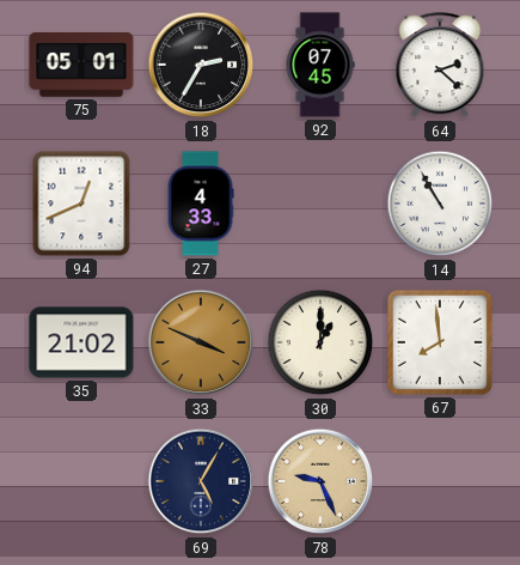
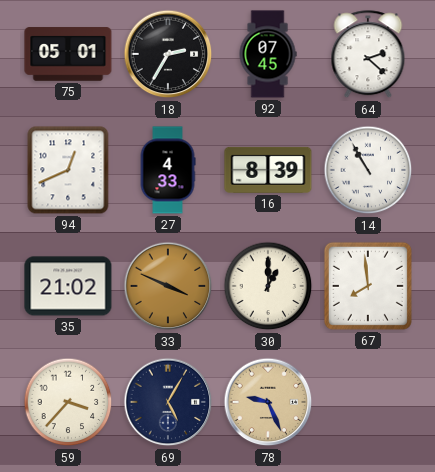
16: none -> 8:39 (268, 170)
59: none -> 3:37 (68, 402)
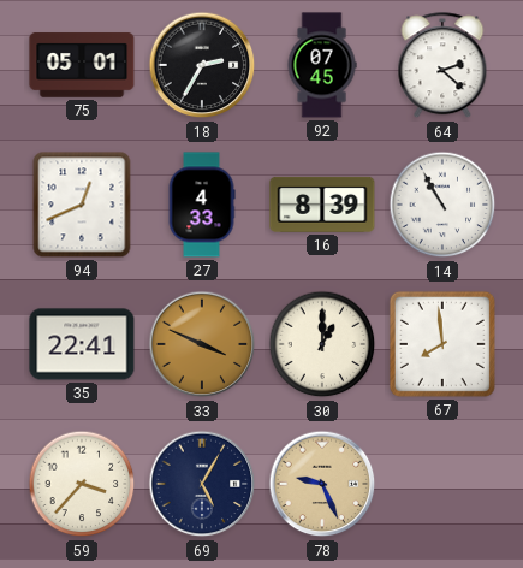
35: 21:02 -> 22:41 (82, 344)
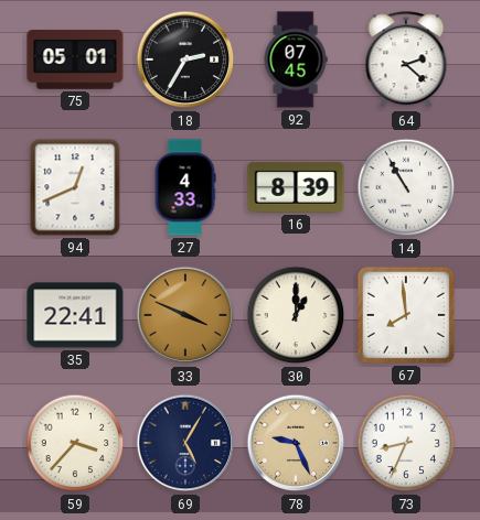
73: none -> 8:34 (406, 443)
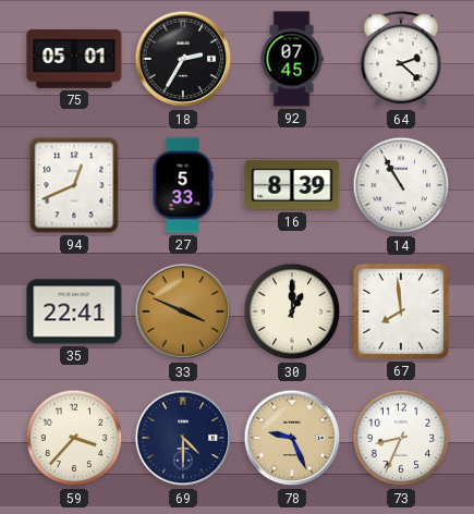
27: 4:33 -> 5:33 (183, 185)
69: 5:05 -> 4:30 (183, 438)
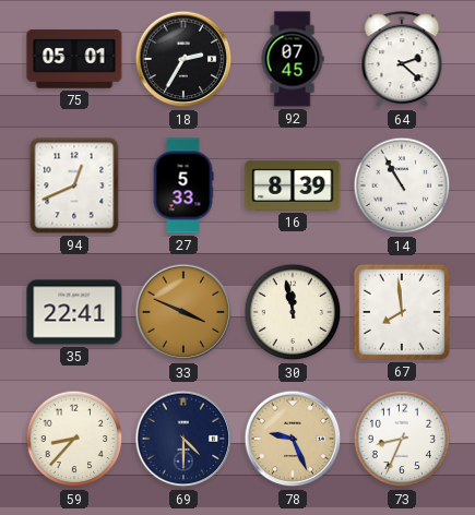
30: 1:00 -> 11:58 (293, 312)
59: 3:37 -> 8:37 (74, 439)
